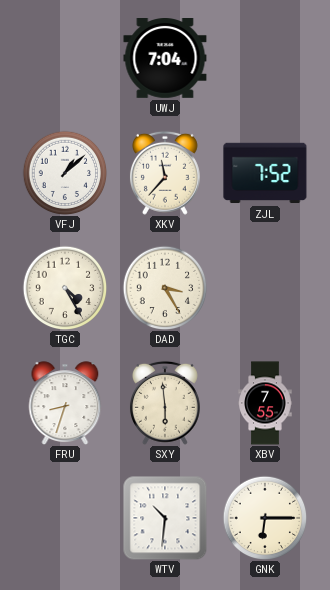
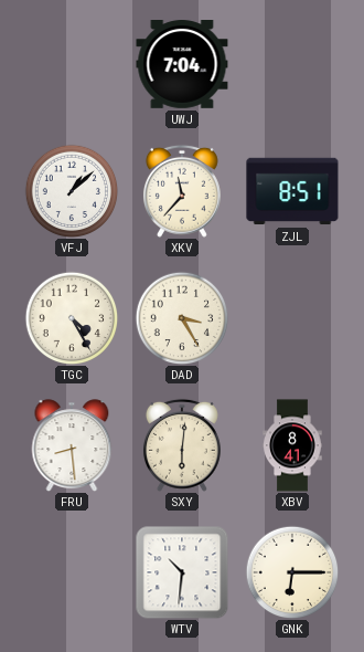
ZJL: 7:52 -> 8:51 (292, 191)
FRU: 8:33 -> 8:29 (72, 445)
SXY: 5:59 -> 6:01 (182, 445)
XBV: 7:55 -> 8:41 (292, 445)
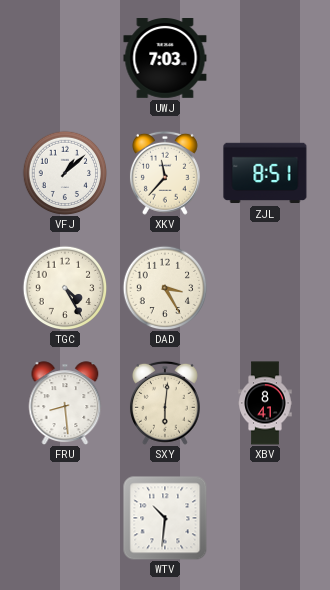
UWJ: 7:04 -> 7:03 (165, 59)
GNK: 6:15 -> none (292, 572)
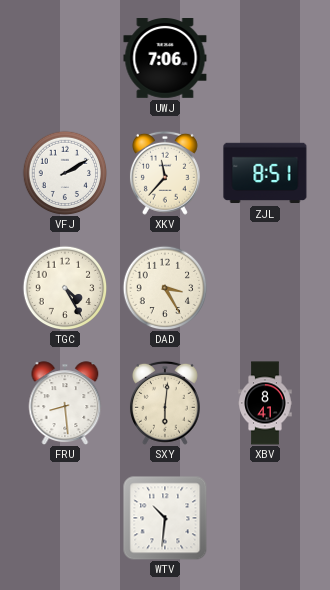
UWJ: 7:03 -> 7:06 (165, 59)
VFJ: 1:08 -> 2:10 (65, 173)
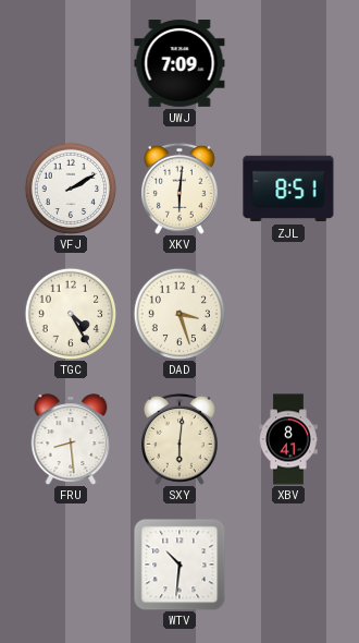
UWJ: 7:06 -> 7:09 (179, 64)
XKV: 11:37 -> 6:01 (179, 189)
DAD: 3:25 -> 3:27 (179, 314)
